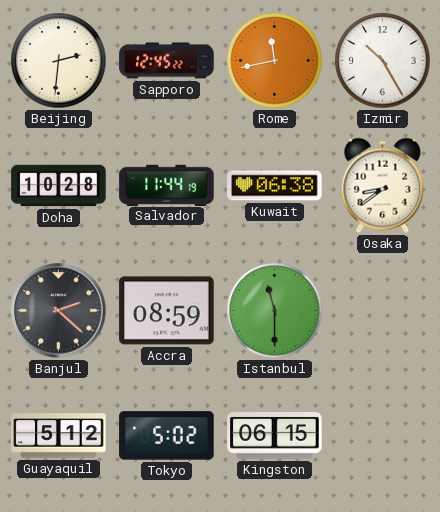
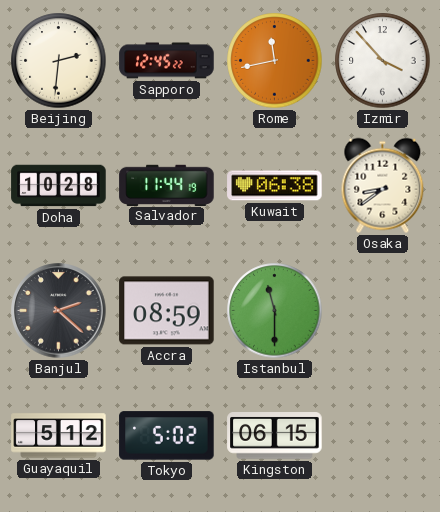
Izmir: 10:25 -> 3:53 (383, 61)
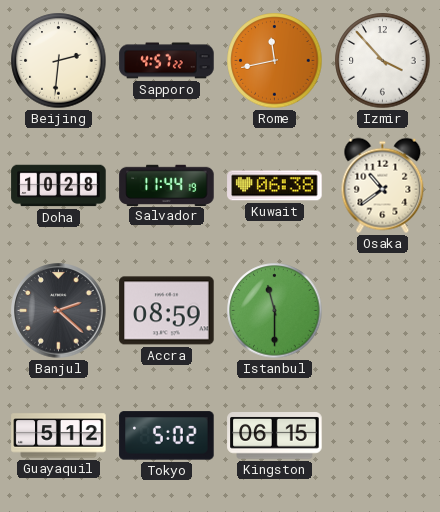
Sapporo: 12:45 -> 4:57 (167, 61)
Osaka: 8:39 -> 10:39 (383, 186)
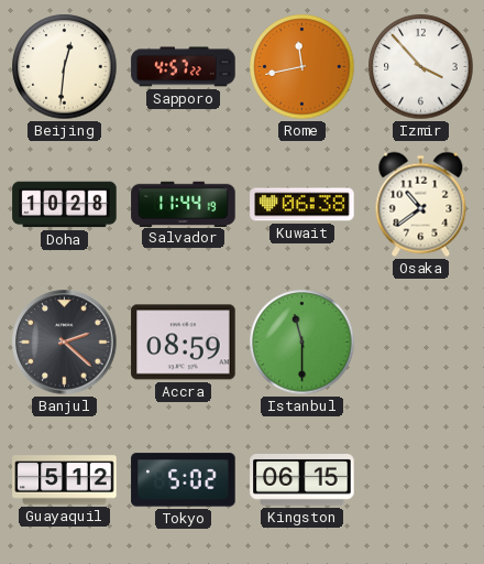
Beijing: 2:31 -> 12:31 (65, 67)
